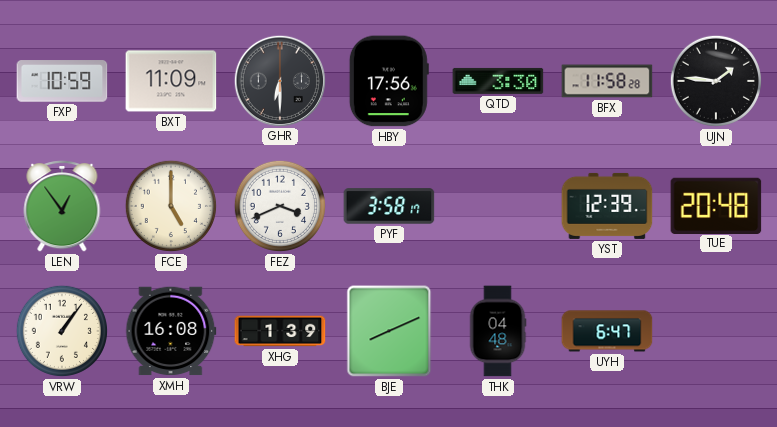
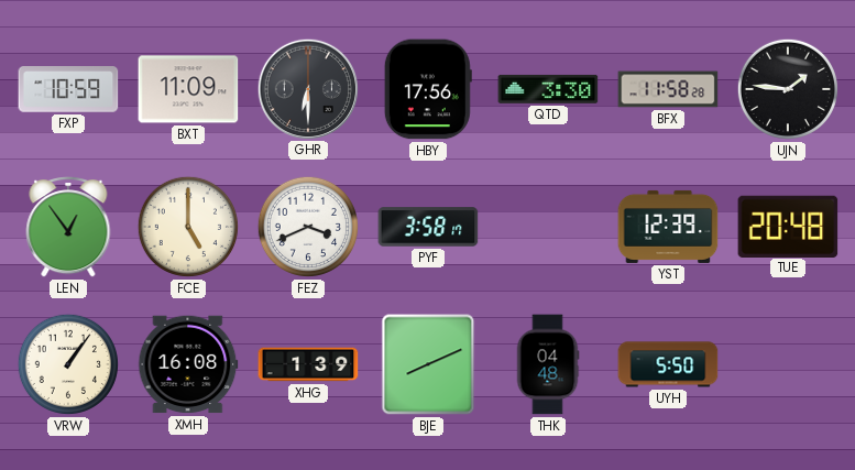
UYH: 6:47 -> 5:50 (668, 364)
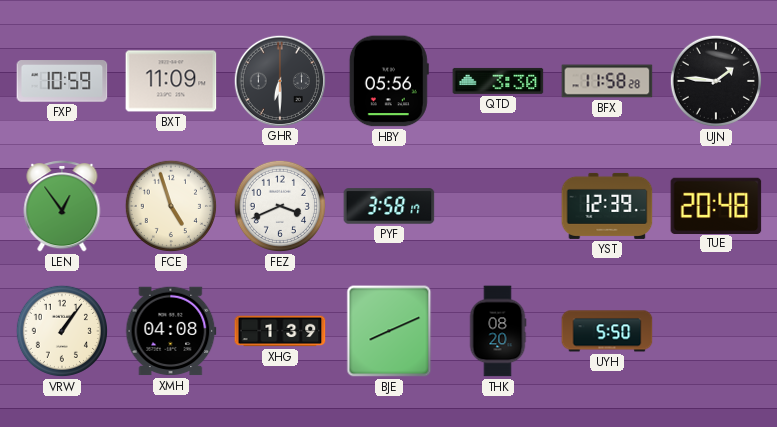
HBY: 17:56 -> 05:56 (389, 81)
FCE: 5:00 -> 4:57 (171, 206)
XMH: 16:08 -> 04:08 (171, 331)
THK: 04:48 -> 08:20 (498, 331)
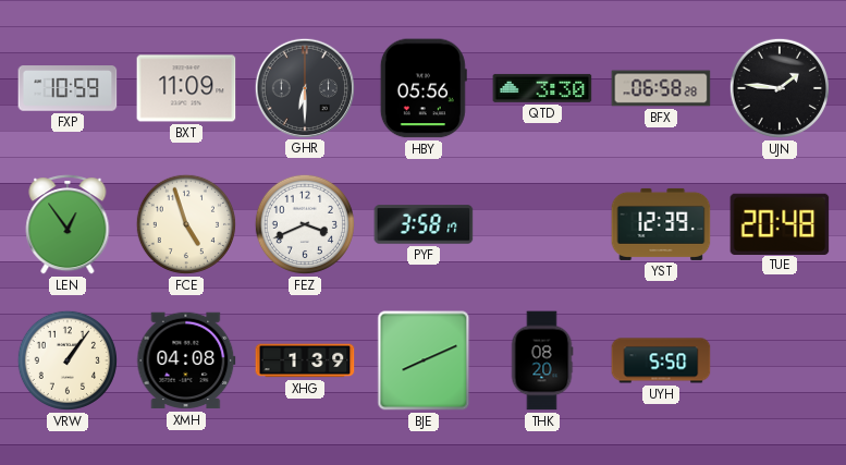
BFX: 11:58 -> 06:58 (661, 88)
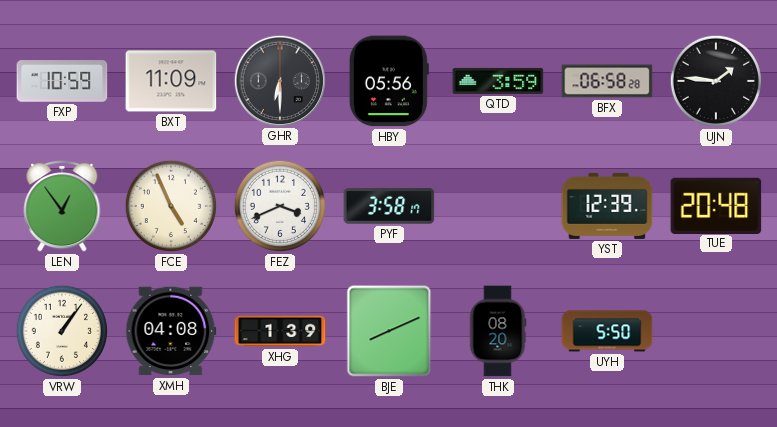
QTD: 3:30 -> 3:59 (498, 81)
FCE: 4:57 -> 4:56 (171, 206)
